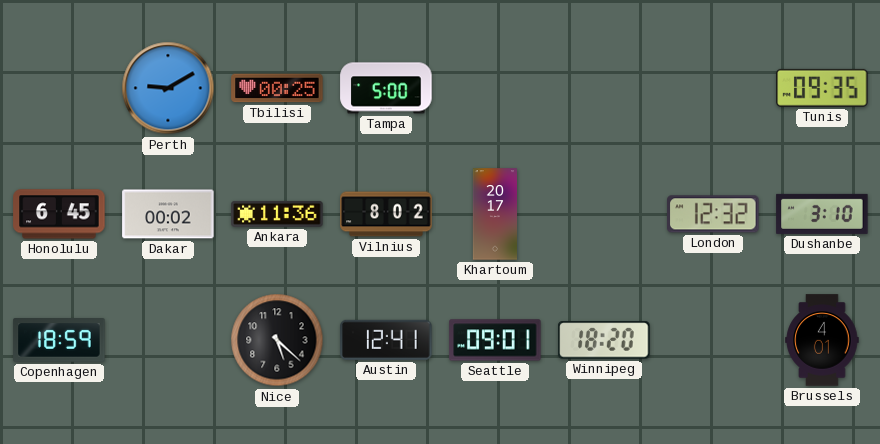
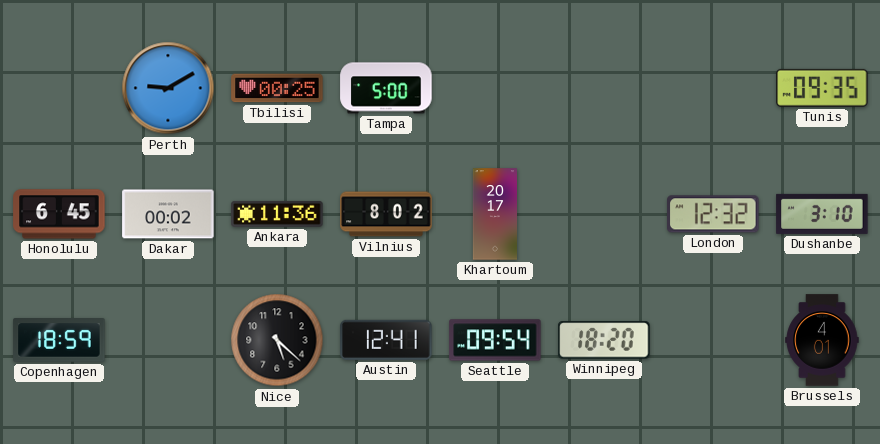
Seattle: 09:01 -> 09:54 (495, 340)
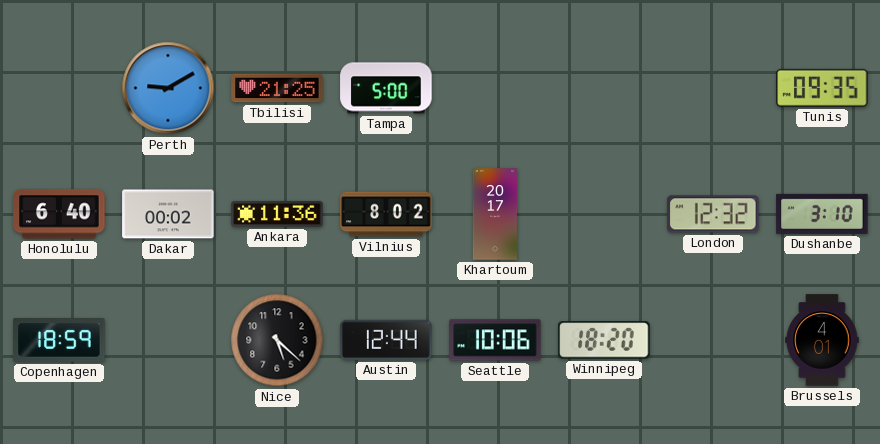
Tbilisi: 00:25 -> 21:25 (277, 88)
Honolulu: 6:45 -> 6:40 (59, 214)
Austin: 12:41 -> 12:44 (386, 340)
Seattle: 09:54 -> 10:06 (495, 340)
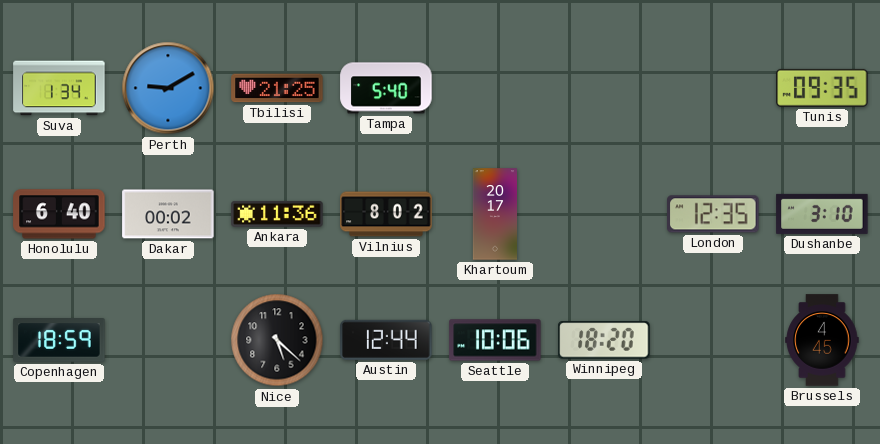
Suva: none -> 1:34 (59, 88)
Tampa: 5:00 -> 5:40 (386, 88)
London: 12:32 -> 12:35 (713, 214)
Brussels: 4:01 -> 4:45 (822, 340)
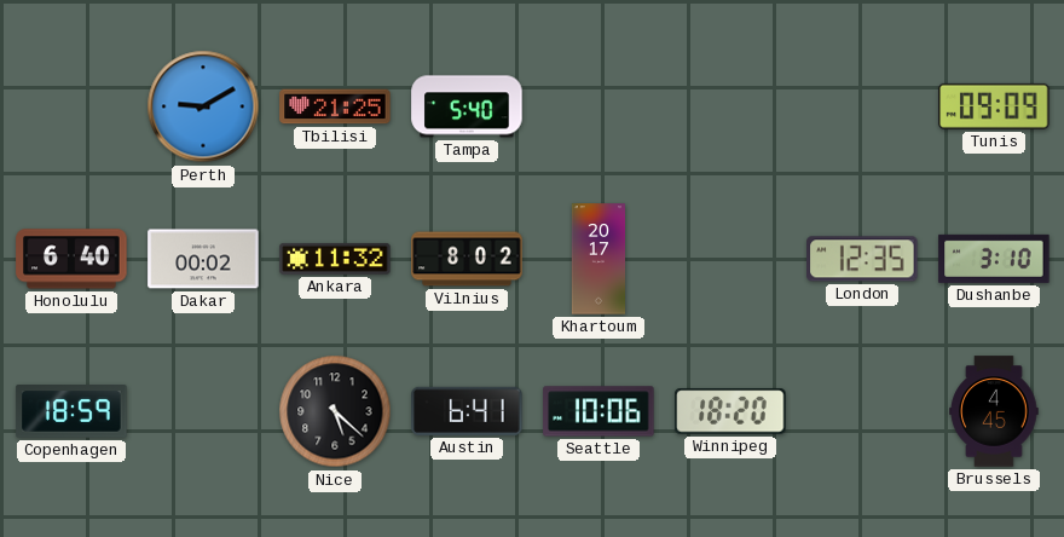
Suva: 1:34 -> none (59, 88)
Tunis: 09:35 -> 09:09 (994, 106)
Ankara: 11:36 -> 11:32 (335, 259)
Austin: 12:44 -> 6:41 (467, 411)
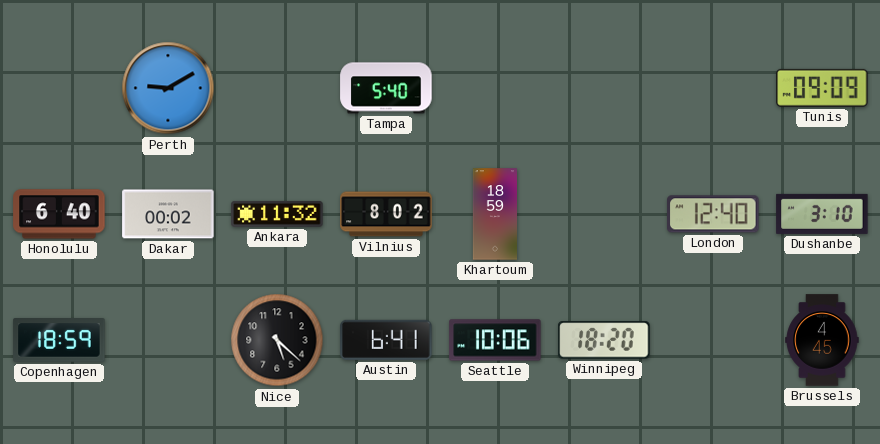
Tbilisi: 21:25 -> none (335, 106)
Khartoum: 20:17 -> 18:59 (495, 214)
London: 12:35 -> 12:40 (713, 214)
